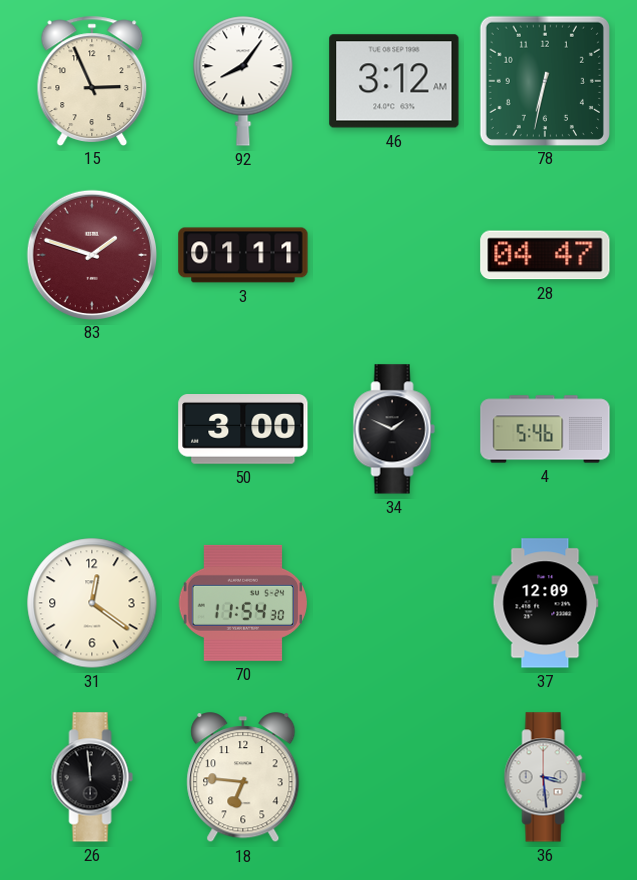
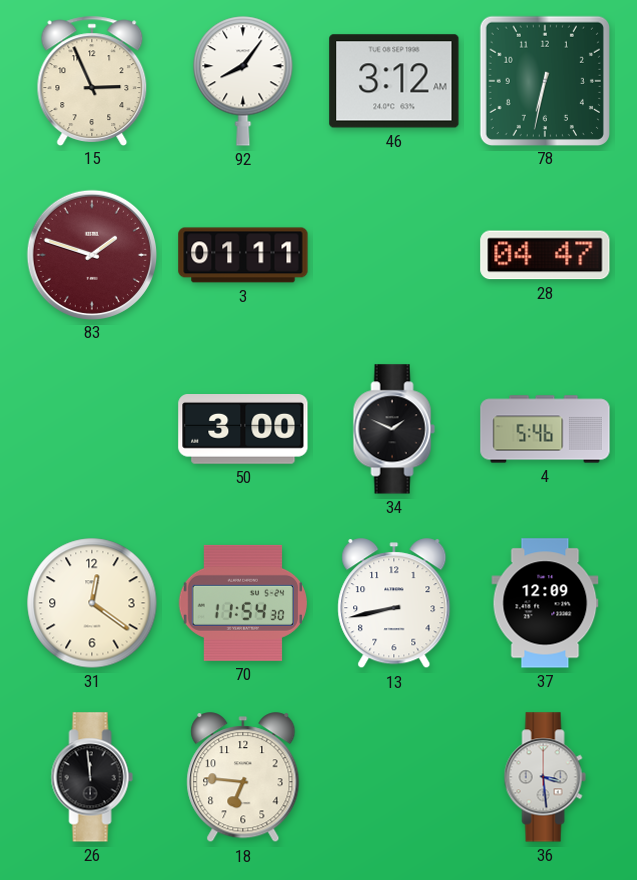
13: none -> 8:43 (394, 604)
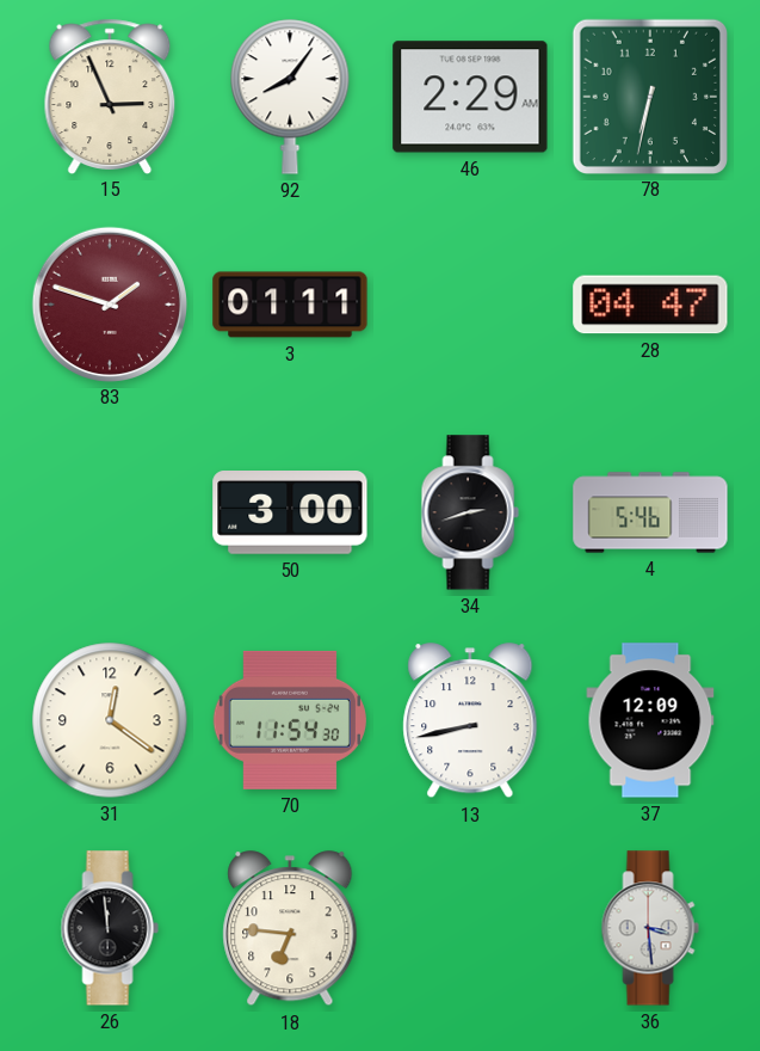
46: 3:12 -> 2:29 (470, 97)
34: 1:49 -> 2:42 (470, 512)
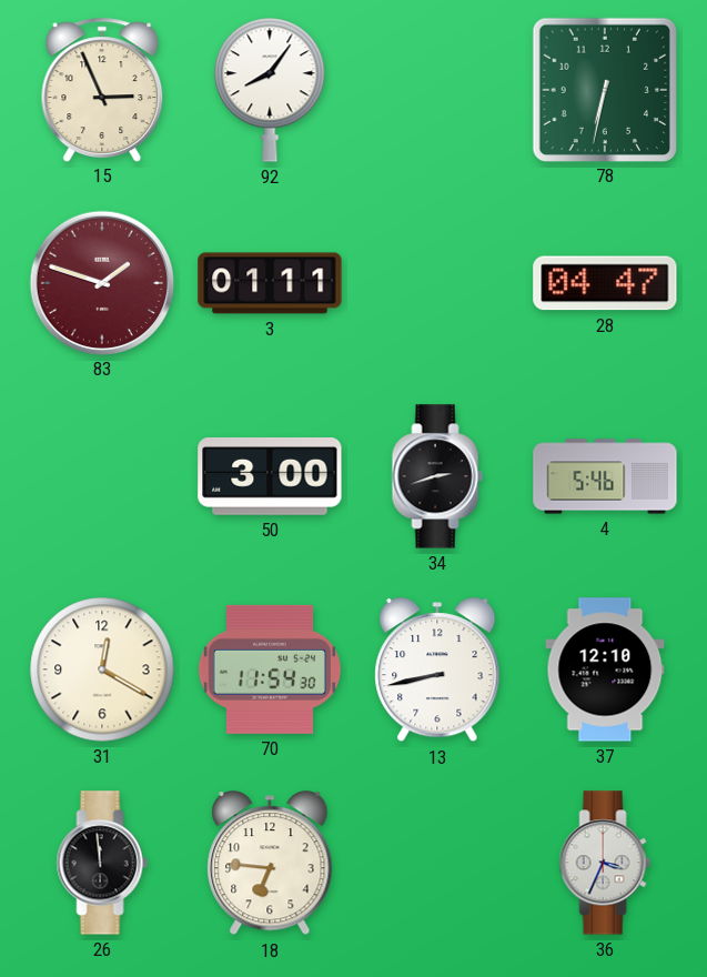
46: 2:29 -> none (470, 97)
31: 12:21 -> 12:20 (102, 669)
37: 12:09 -> 12:10 (605, 669)
36: 3:29 -> 3:34 (605, 863)
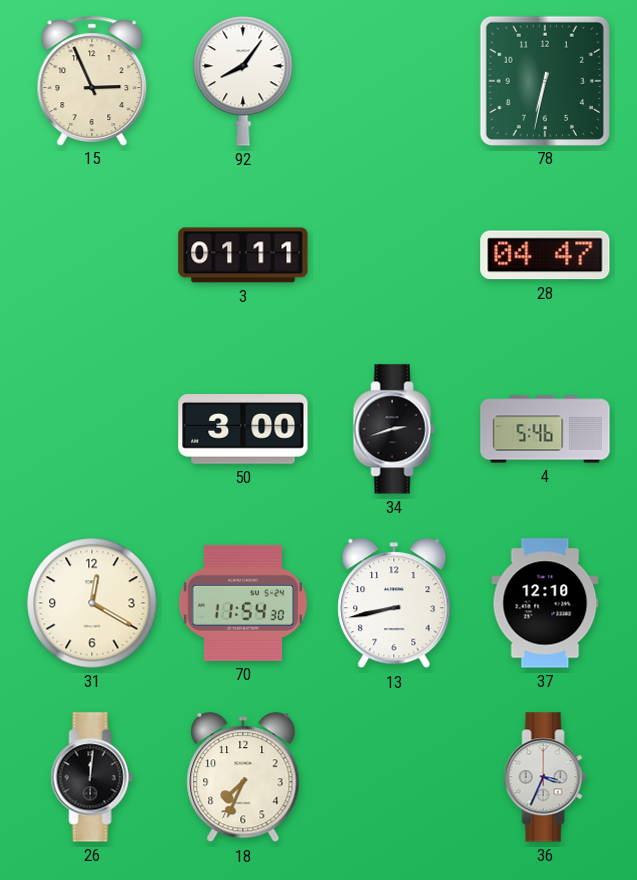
83: 1:48 -> none (101, 282)
26: 11:59 -> 12:01 (92, 777)
18: 6:46 -> 7:34 (243, 778)
